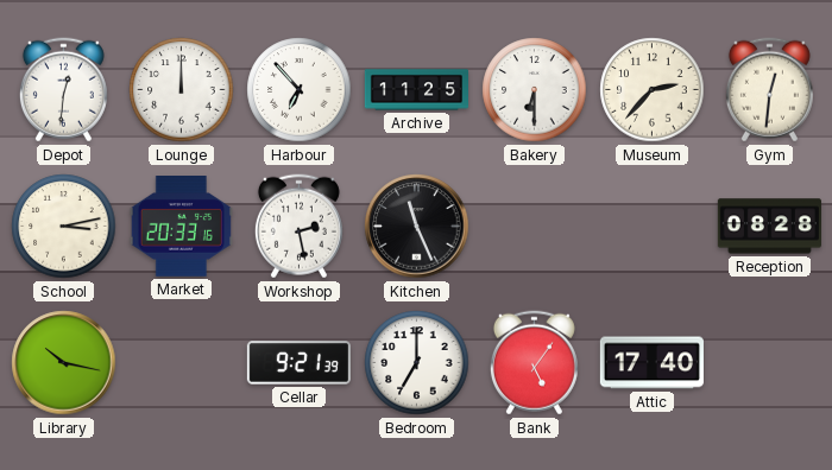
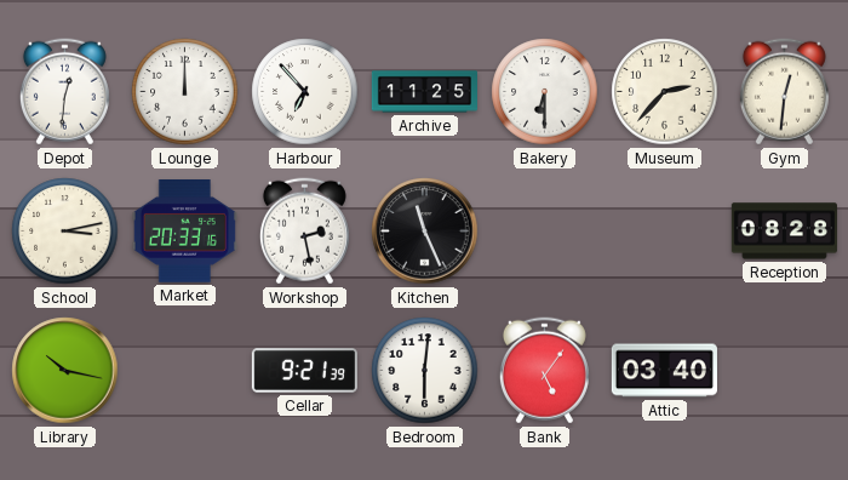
Bedroom: 7:00 -> 6:01 (425, 371)
Attic: 17:40 -> 03:40 (664, 371)
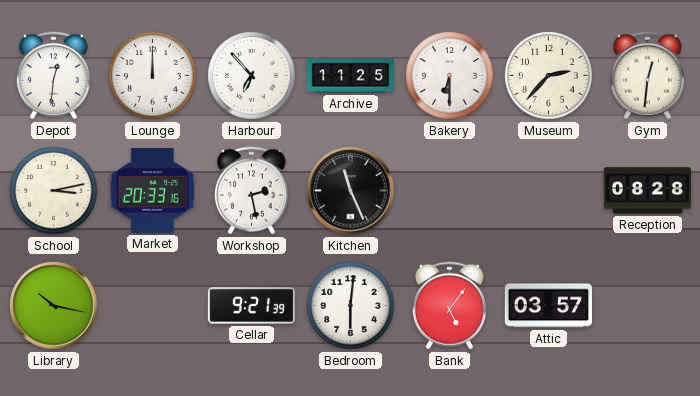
Attic: 03:40 -> 03:57 (548, 306)
